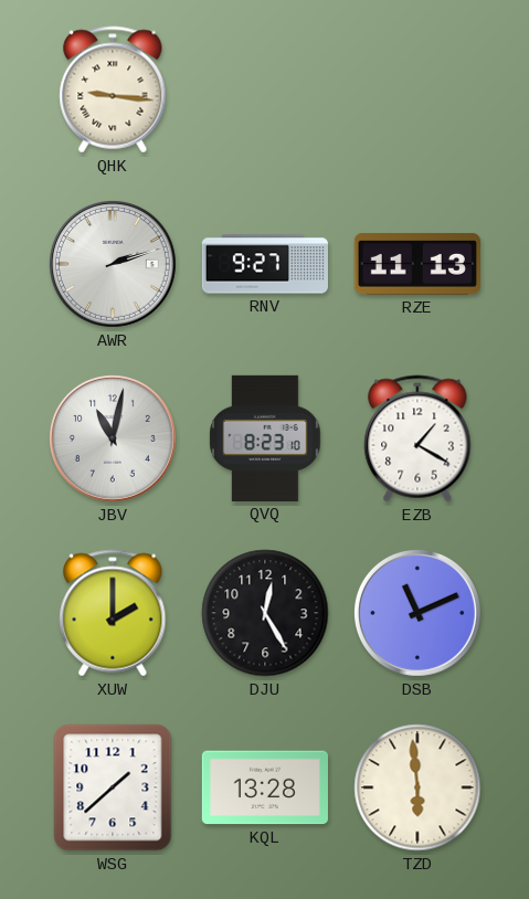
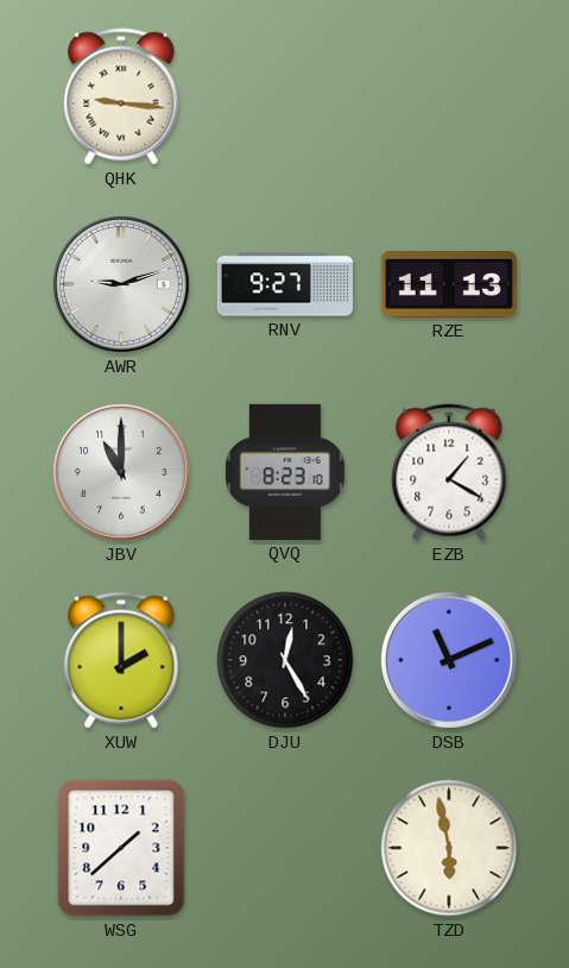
AWR: 2:12 -> 9:12 (121, 284)
JBV: 11:02 -> 11:00 (121, 472)
KQL: 13:28 -> none (265, 787)
TZD: 5:59 -> 5:58 (449, 848)
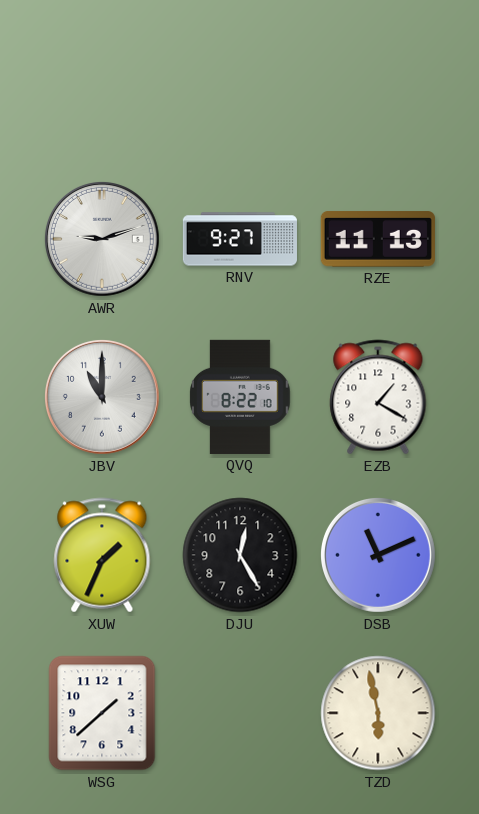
QHK: 9:16 -> none (121, 96)
QVQ: 8:23 -> 8:22 (240, 397)
XUW: 2:00 -> 1:34 (102, 555)
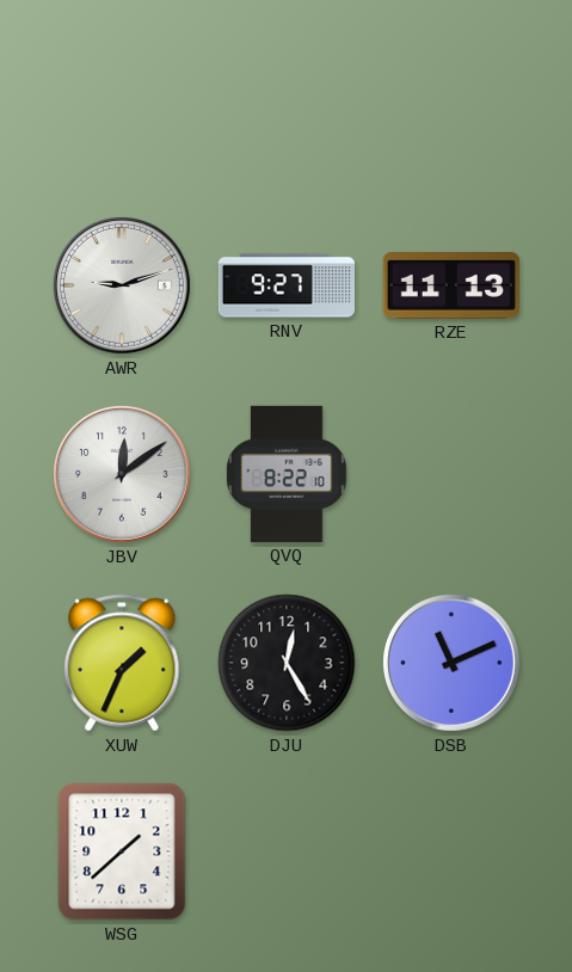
JBV: 11:00 -> 12:09 (122, 474)
EZB: 1:20 -> none (378, 397)
TZD: 5:58 -> none (378, 713)
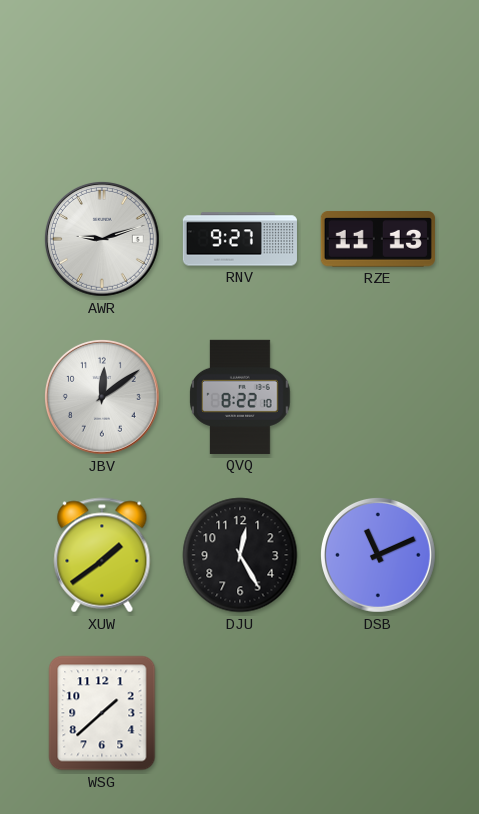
XUW: 1:34 -> 1:39 (102, 555)
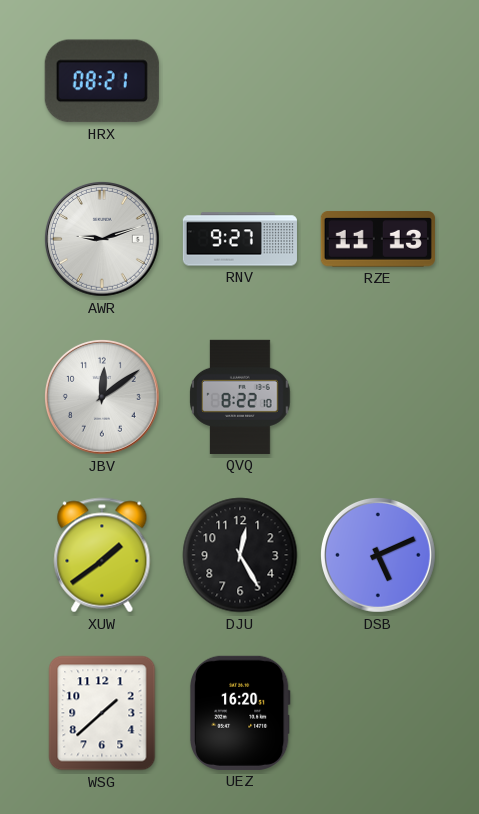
HRX: none -> 08:21 (102, 81)
DSB: 11:11 -> 5:11 (378, 555)
UEZ: none -> 16:20 (240, 713)
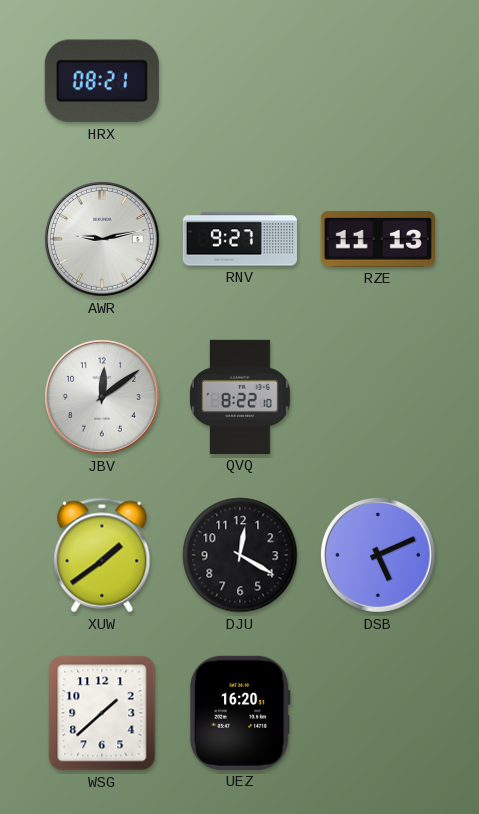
AWR: 9:12 -> 9:13 (102, 239)
DJU: 12:25 -> 12:20 (240, 555)
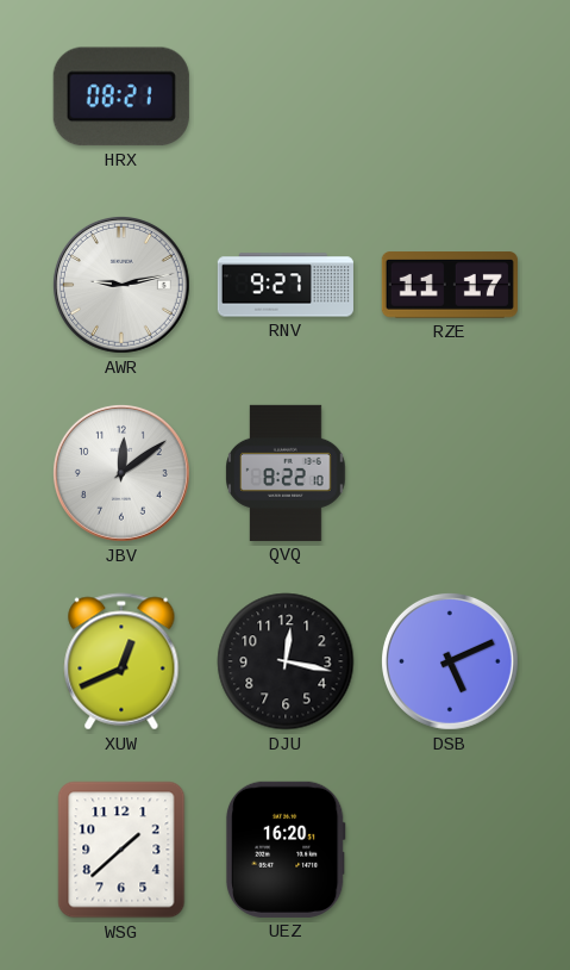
RZE: 11:13 -> 11:17 (450, 285)
XUW: 1:39 -> 12:41 (121, 661)
DJU: 12:20 -> 12:17 (286, 661)
